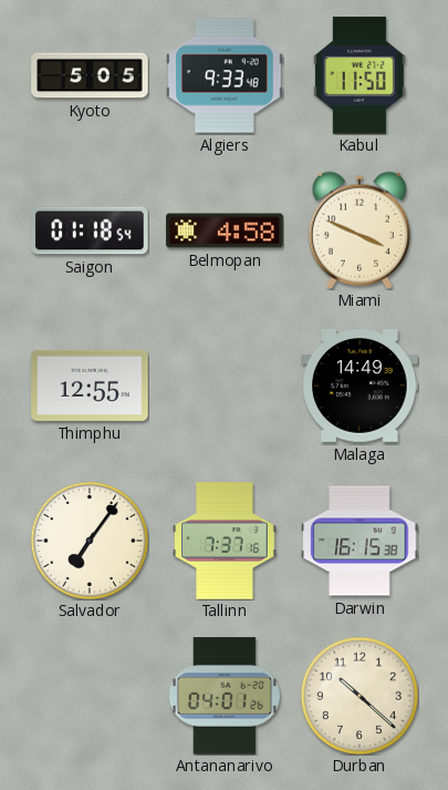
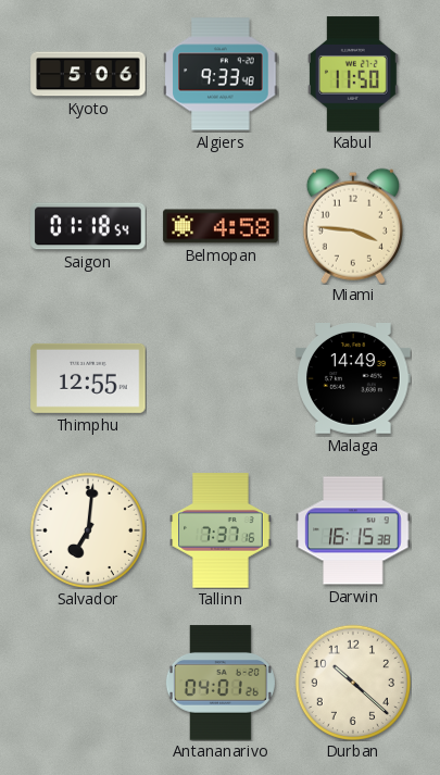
Kyoto: 5:05 -> 5:06 (88, 74)
Miami: 3:49 -> 3:46 (353, 226)
Salvador: 7:06 -> 7:01 (88, 530)
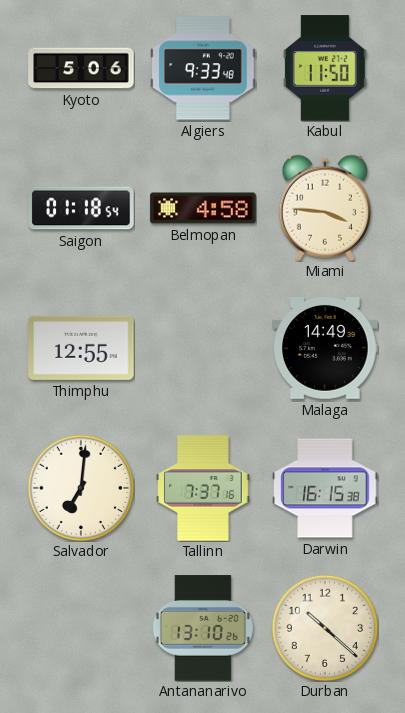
Antananarivo: 04:01 -> 13:10 (203, 628)
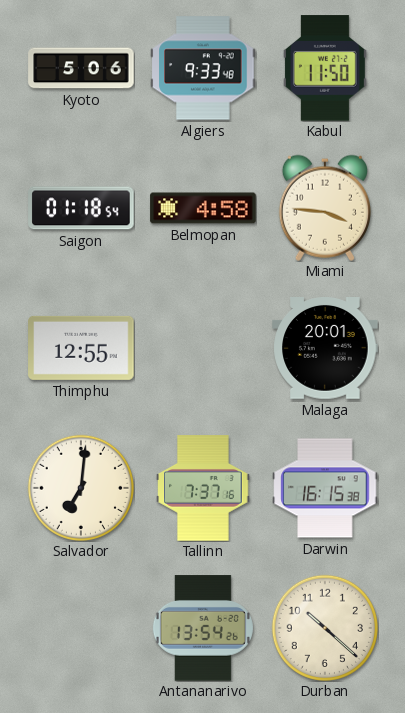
Malaga: 14:49 -> 20:01 (325, 349)
Antananarivo: 13:10 -> 13:54 (203, 628)
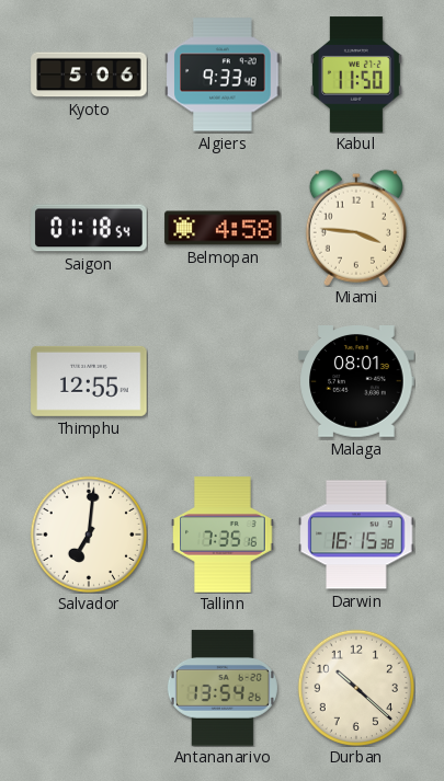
Malaga: 20:01 -> 08:01 (356, 382)
Tallinn: 7:37 -> 7:35 (223, 535)
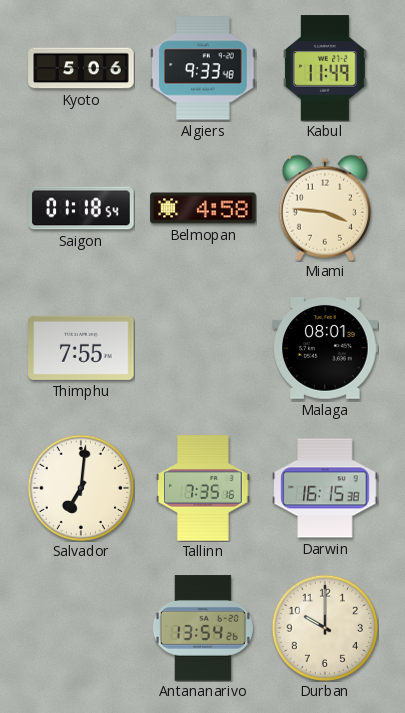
Kabul: 11:50 -> 11:49 (325, 68)
Thimphu: 12:55 -> 7:55 (81, 348)
Durban: 10:22 -> 10:00 (325, 628)
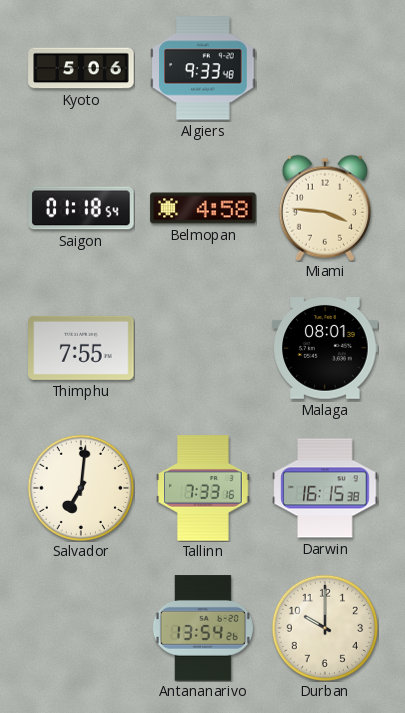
Kabul: 11:49 -> none (325, 68)
Tallinn: 7:35 -> 7:33 (203, 488)
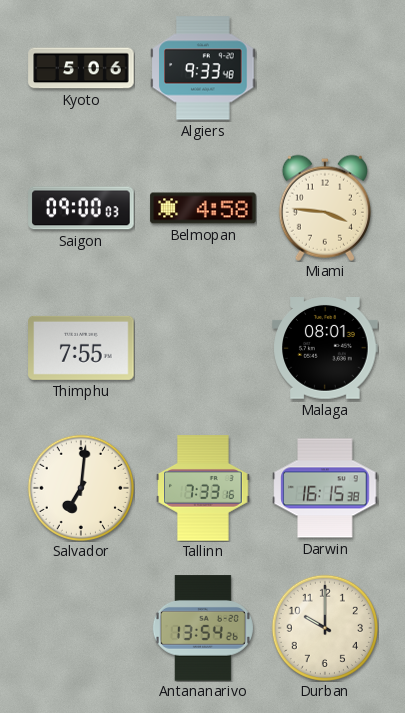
Saigon: 01:18 -> 09:00 (81, 208)
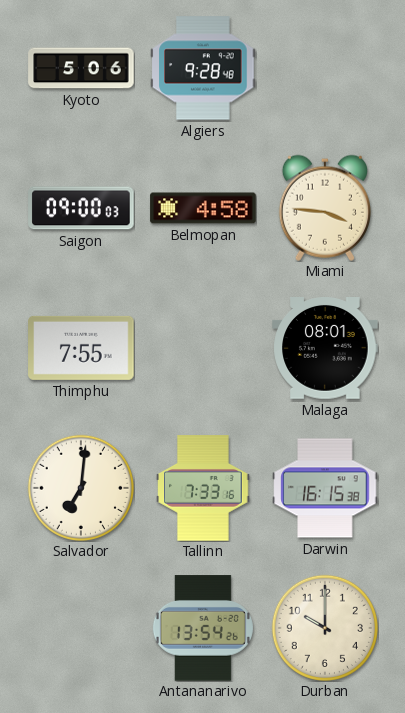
Algiers: 9:33 -> 9:28 (203, 68)
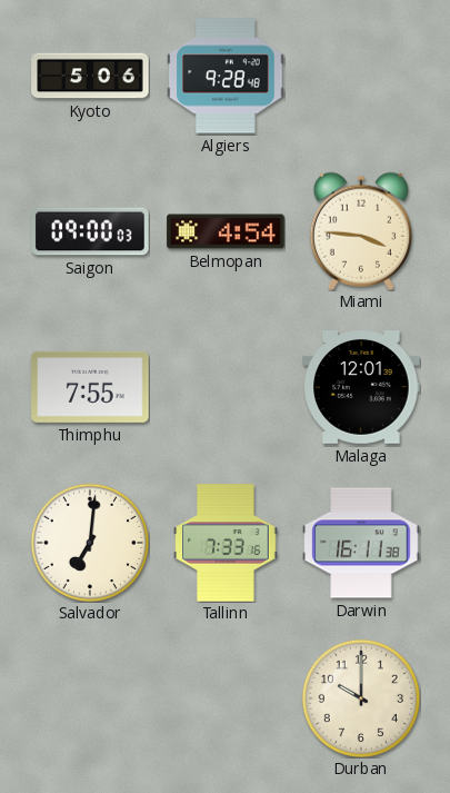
Belmopan: 4:58 -> 4:54 (226, 231)
Malaga: 08:01 -> 12:01 (361, 388)
Darwin: 16:15 -> 16:11 (361, 543)
Antananarivo: 13:54 -> none (203, 628)
